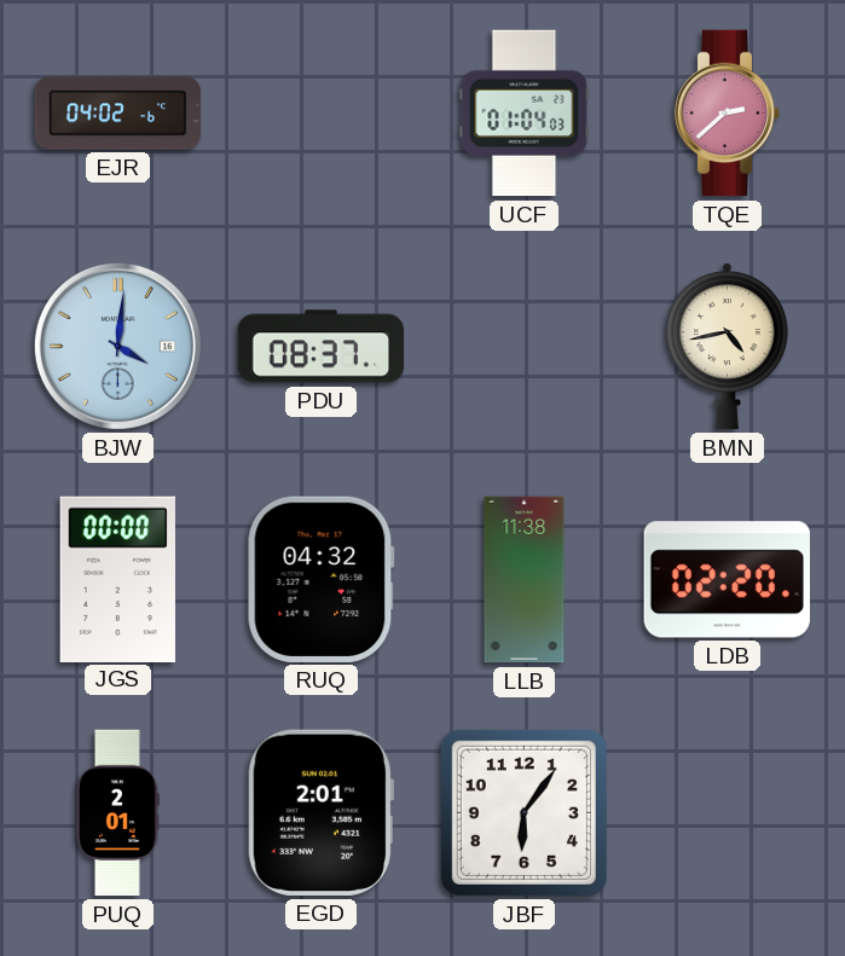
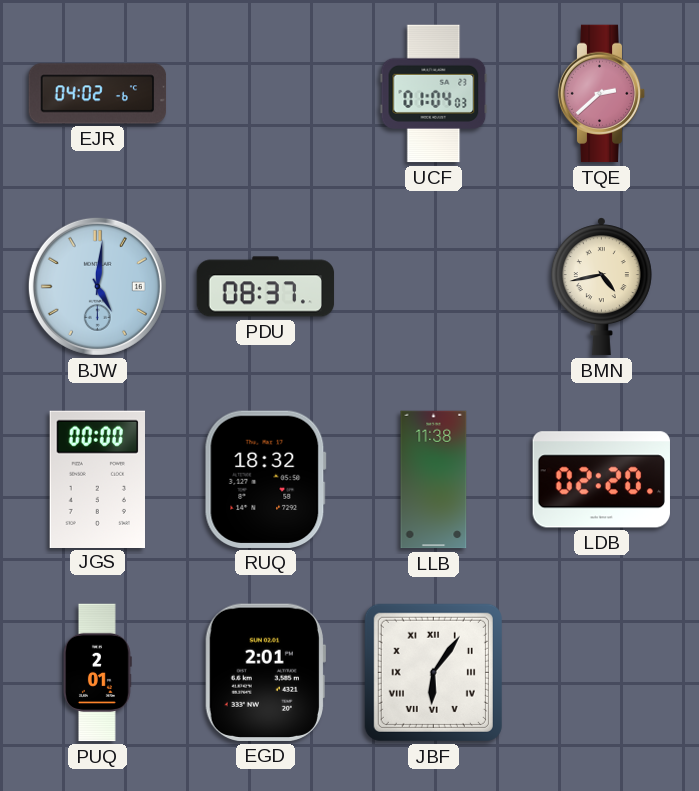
BJW: 4:01 -> 5:01 (97, 286)
RUQ: 04:32 -> 18:32 (265, 479)
JBF numerals: Arabic -> Roman (433, 672)
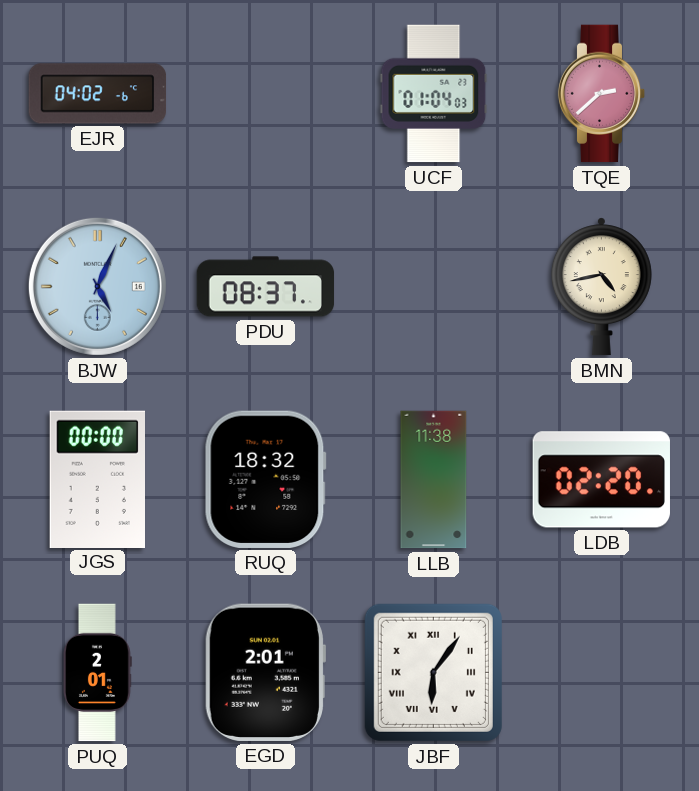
BJW: 5:01 -> 5:04 (97, 286)
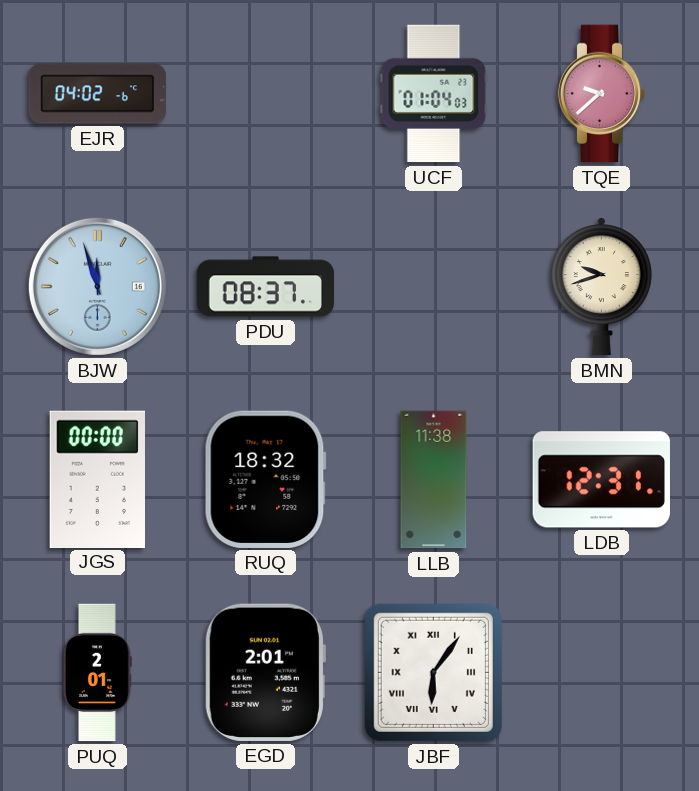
TQE: 2:38 -> 9:38 (602, 94)
BJW: 5:04 -> 11:57 (97, 286)
BMN: 4:43 -> 9:42 (601, 287)
LDB: 02:20 -> 12:31 (601, 480)
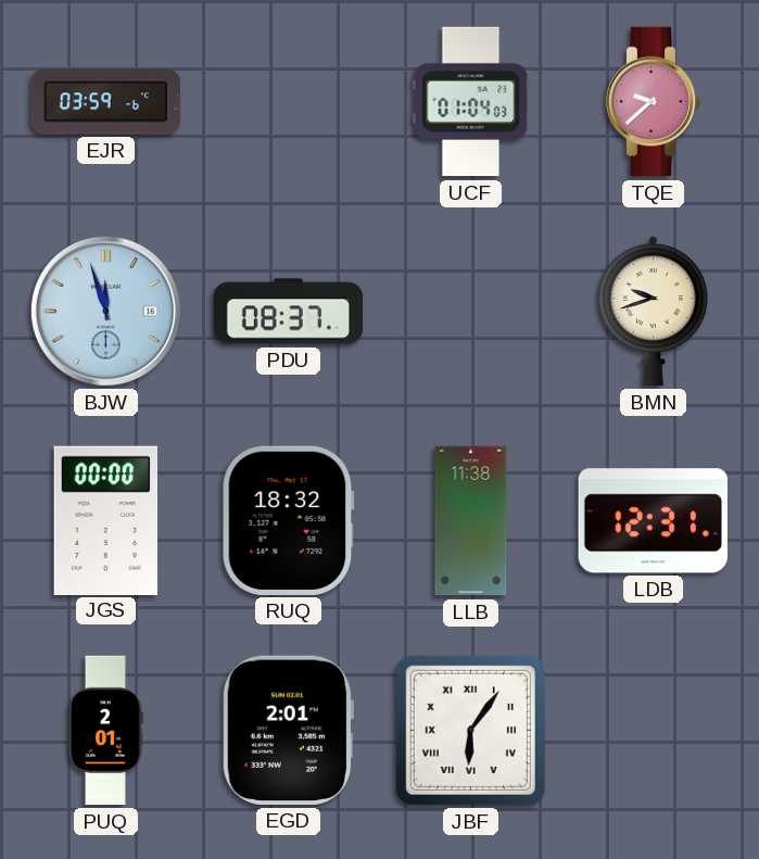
EJR: 04:02 -> 03:59 (106, 102)
